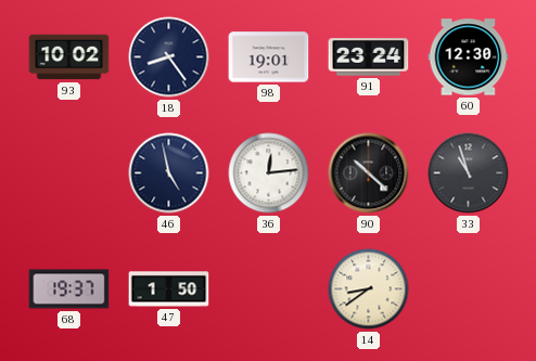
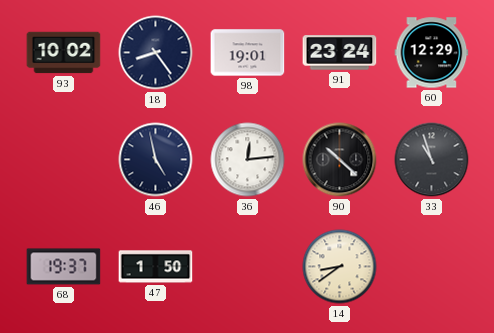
60: 12:30 -> 12:29 (432, 53)
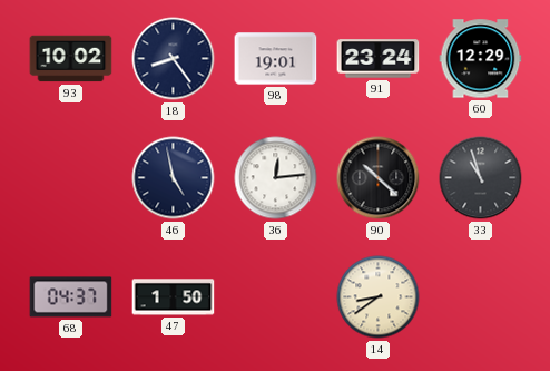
68: 19:37 -> 04:37 (71, 297)
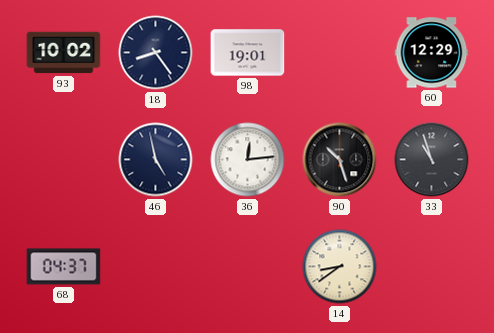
91: 23:24 -> none (379, 59)
90: 10:22 -> 10:27 (340, 160)
47: 1:50 -> none (174, 297)
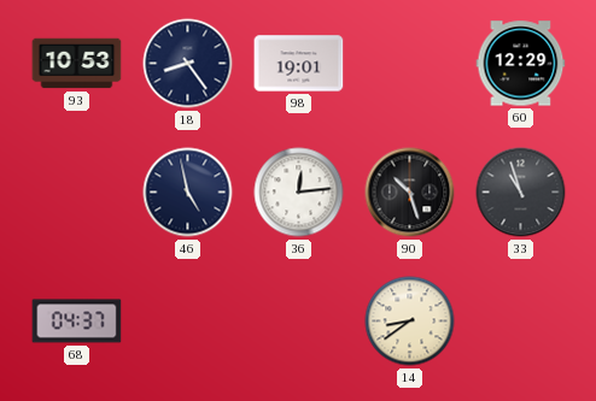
93: 10:02 -> 10:53 (77, 64)
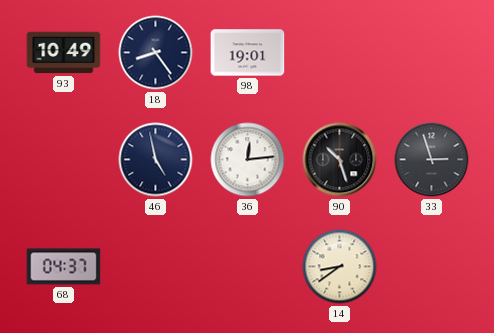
93: 10:53 -> 10:49 (64, 53)
60: 12:29 -> none (521, 64)
33: 10:57 -> 2:57 (432, 160)
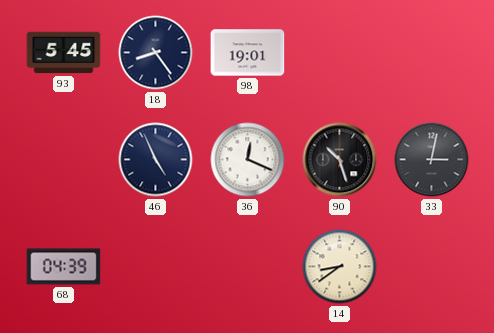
93: 10:49 -> 5:45 (64, 53)
46: 4:58 -> 4:56 (156, 160)
36: 12:14 -> 12:19 (248, 160)
33: 2:57 -> 3:02 (432, 160)
68: 04:37 -> 04:39 (64, 267)
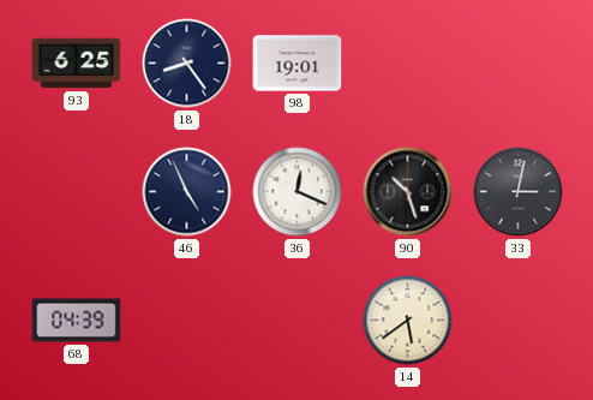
93: 5:45 -> 6:25 (77, 64)
14: 8:39 -> 5:39 (408, 321)
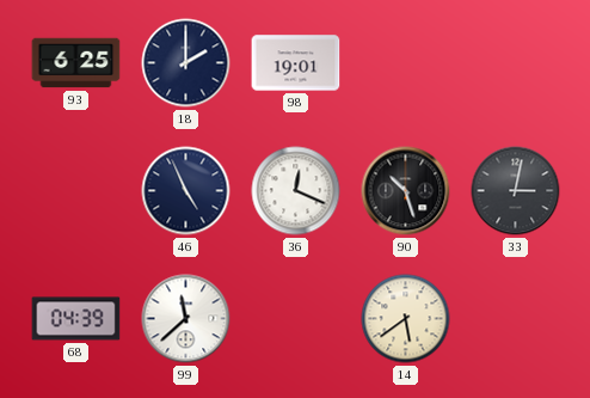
18: 8:24 -> 2:00 (186, 63)
99: none -> 11:38 (186, 319)
